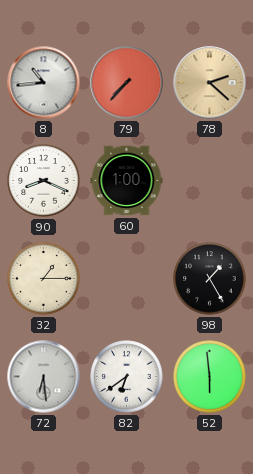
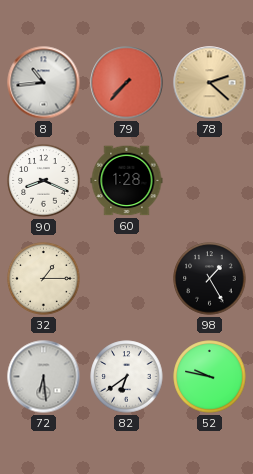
60: 1:00 -> 1:28 (127, 181)
52: 5:59 -> 9:47 (210, 377)
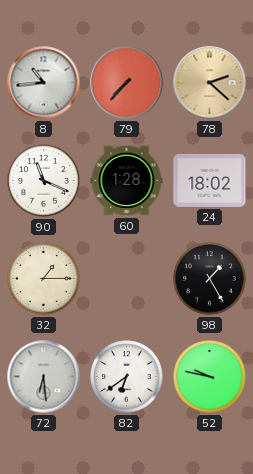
90: 8:19 -> 11:19 (44, 181)
24: none -> 18:02 (210, 180)
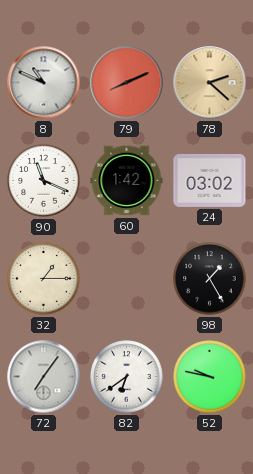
8: 10:44 -> 10:49 (44, 83)
79: 7:37 -> 8:11 (127, 83)
60: 1:28 -> 1:42 (127, 181)
24: 18:02 -> 03:02 (210, 180)
72: 6:29 -> 7:06 (44, 377)
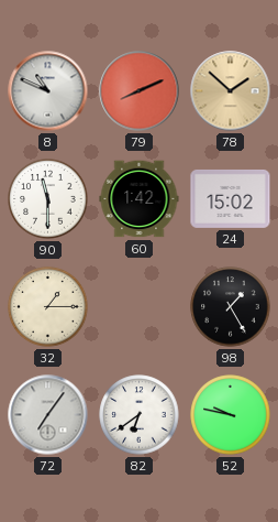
78: 2:22 -> 1:52 (231, 91)
90: 11:19 -> 11:30 (48, 199)
24: 03:02 -> 15:02 (231, 198)
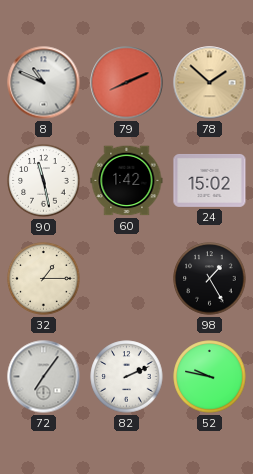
90: 11:30 -> 11:28 (44, 181)
82: 6:39 -> 2:11 (127, 377)
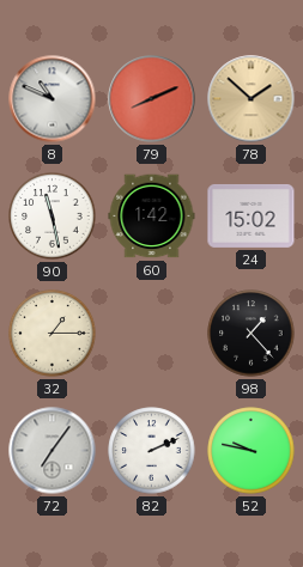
98: 1:25 -> 1:23 (252, 334)
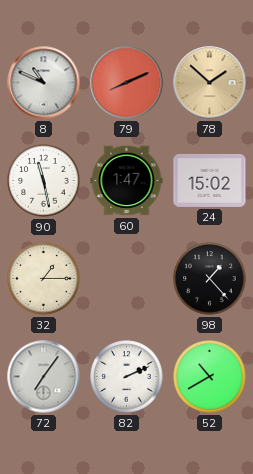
60: 1:42 -> 1:47 (127, 181)
52: 9:47 -> 10:40 (210, 377)
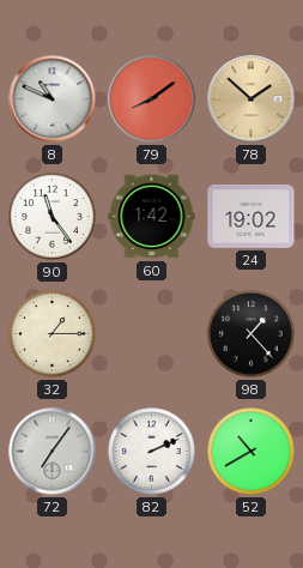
79: 8:11 -> 8:09 (152, 99)
90: 11:28 -> 11:24 (53, 217)
60: 1:47 -> 1:42 (152, 217)
24: 15:02 -> 19:02 (252, 216)
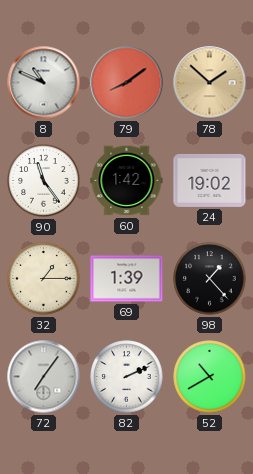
69: none -> 1:39 (127, 279)
